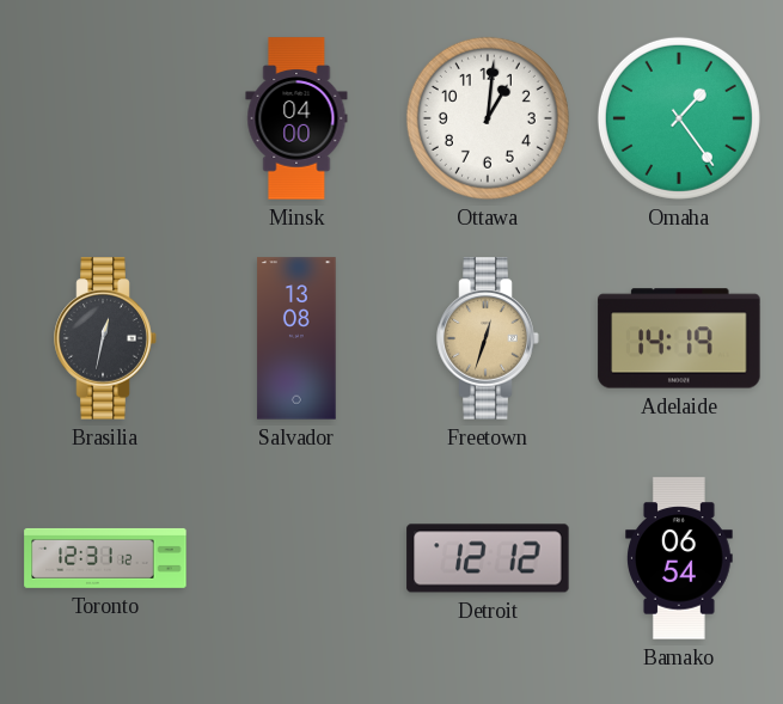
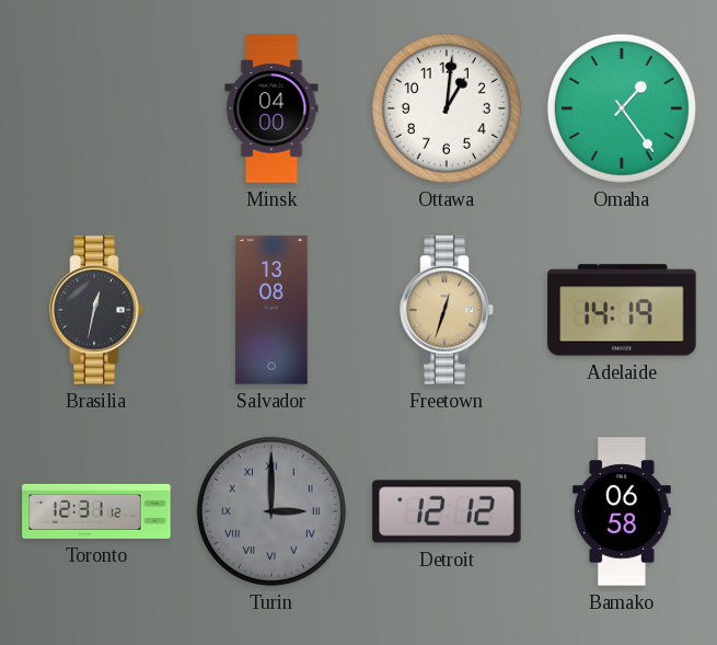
Turin: none -> 3:00 (271, 511)
Bamako: 06:54 -> 06:58 (622, 511)
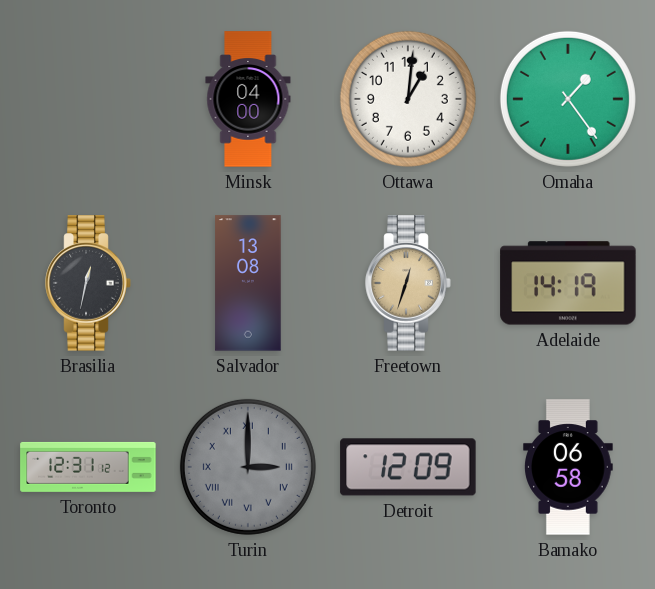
Detroit: 12:12 -> 12:09 (408, 467)
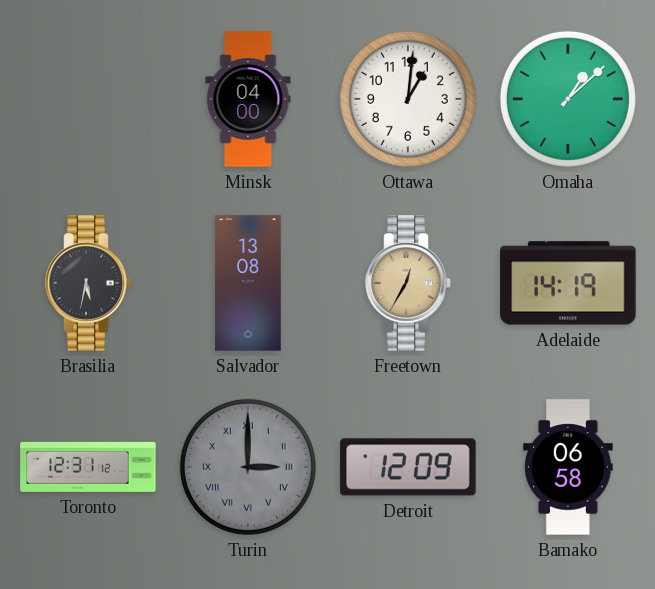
Omaha: 1:24 -> 1:08 (568, 99)
Brasilia: 12:32 -> 5:32 (88, 283)
Freetown: 12:33 -> 12:35 (408, 283)
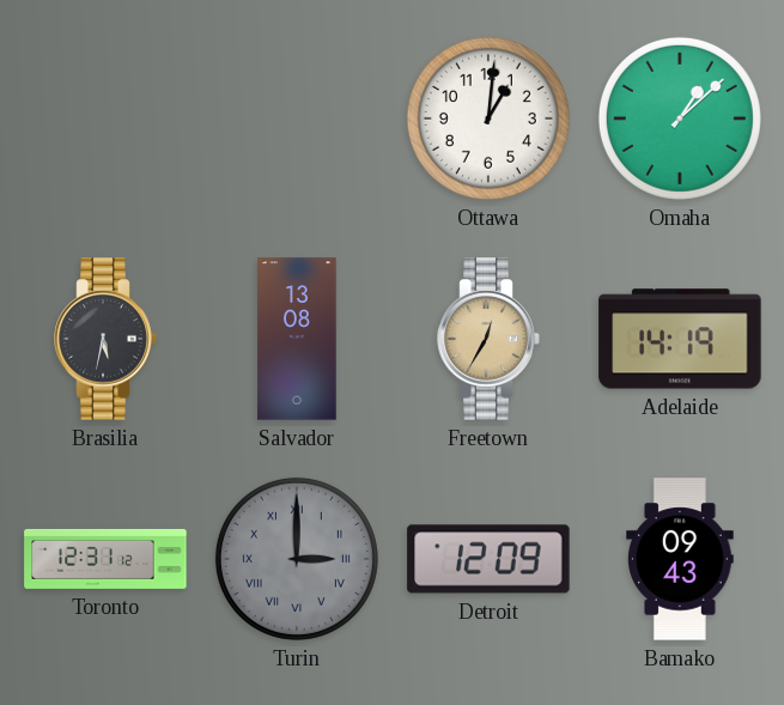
Minsk: 04:00 -> none (248, 99)
Bamako: 06:58 -> 09:43 (680, 559)
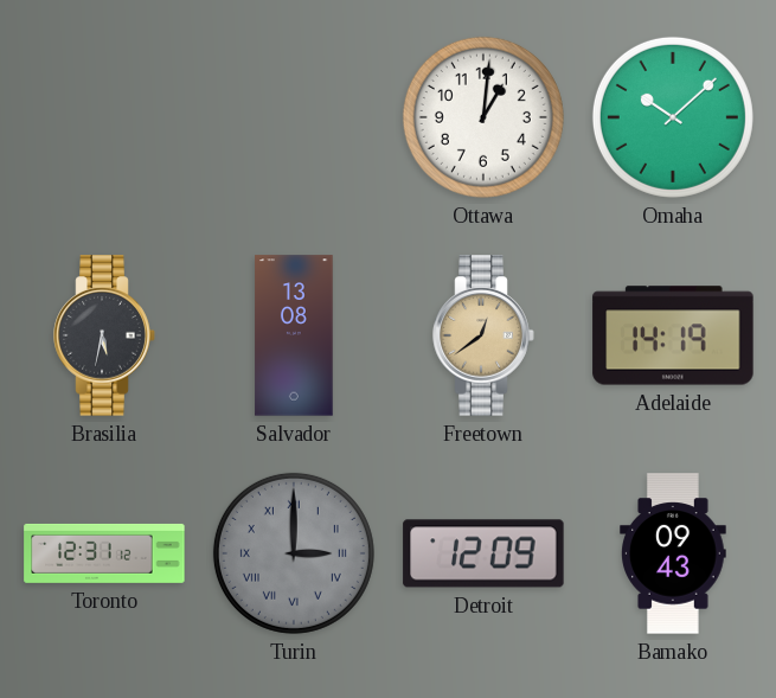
Omaha: 1:08 -> 10:08 (673, 117)
Freetown: 12:35 -> 12:39 (483, 335)
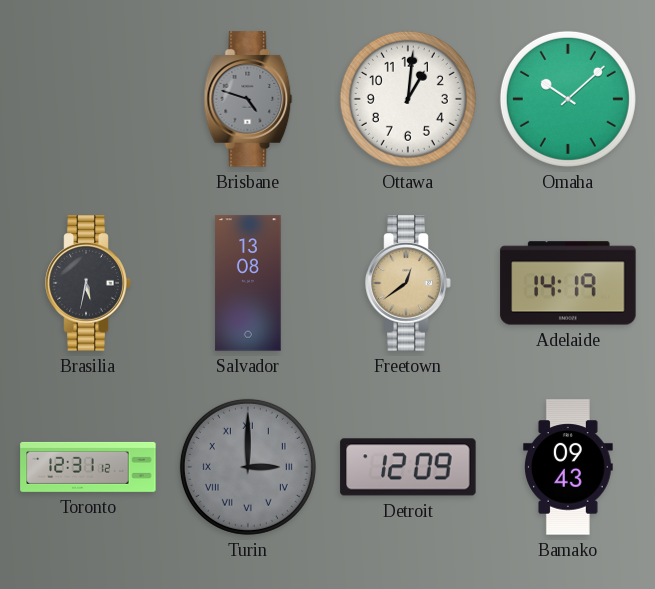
Brisbane: none -> 4:48 (248, 99)
